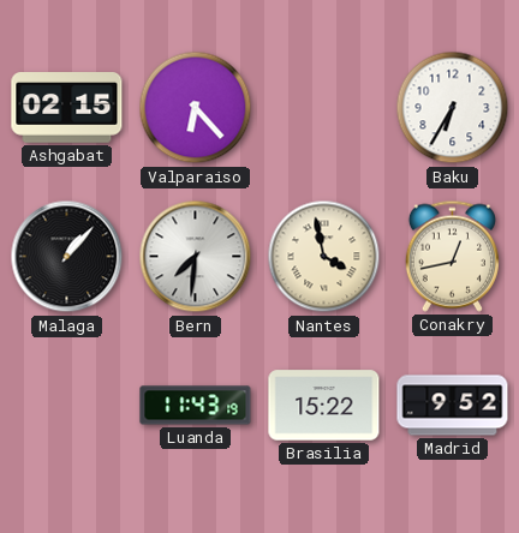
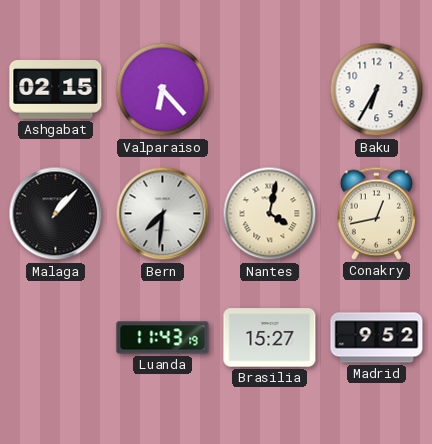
Nantes: 3:58 -> 4:02 (270, 214)
Brasilia: 15:22 -> 15:27 (270, 338)
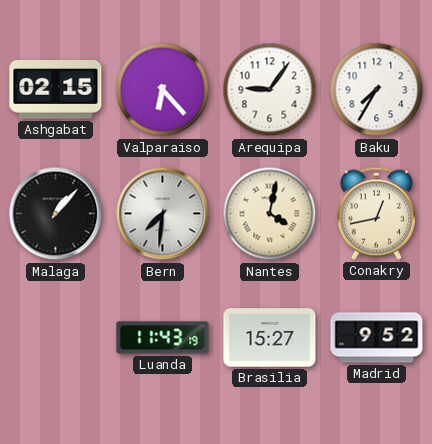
Arequipa: none -> 9:06 (270, 90)
Baku: 6:35 -> 7:35 (377, 90)
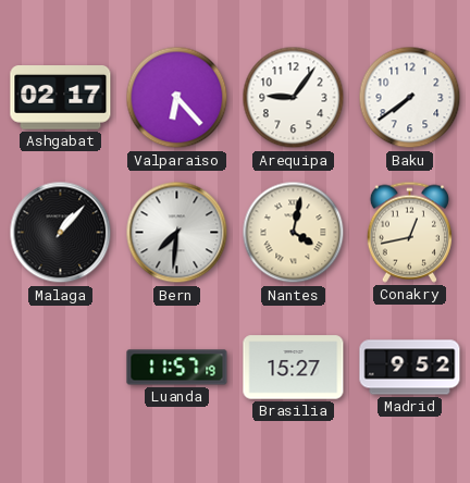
Ashgabat: 02:15 -> 02:17 (61, 98)
Baku: 7:35 -> 7:39 (410, 98)
Luanda: 11:43 -> 11:57 (177, 368)
